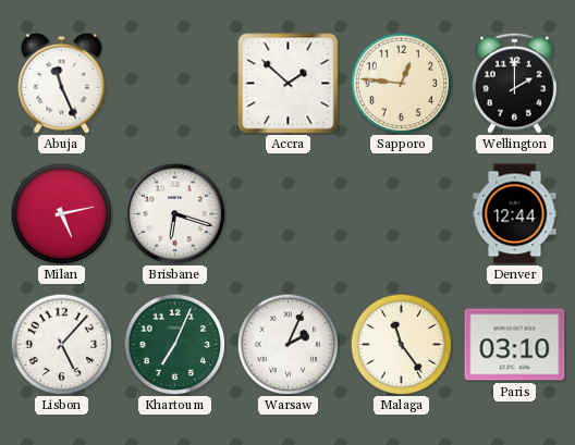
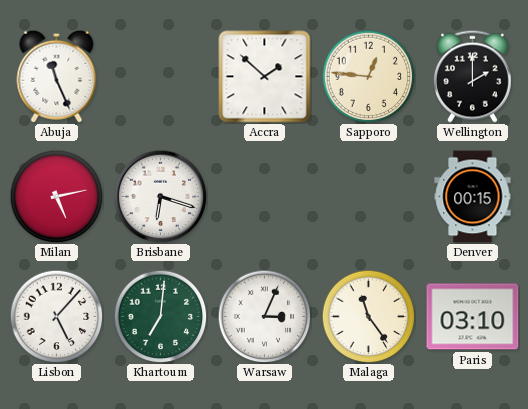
Denver: 12:44 -> 00:15 (473, 197)
Khartoum: 7:04 -> 7:01 (160, 316)
Warsaw: 2:04 -> 3:04 (264, 316)
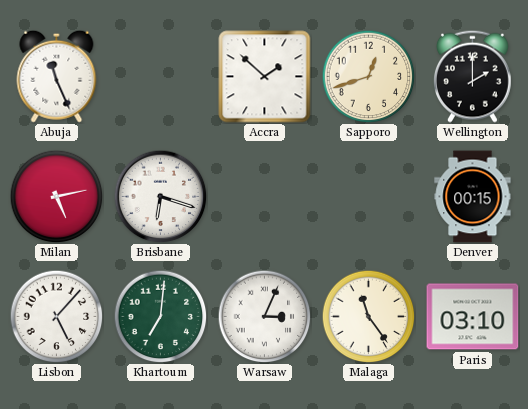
Sapporo: 12:46 -> 12:42 (368, 76)
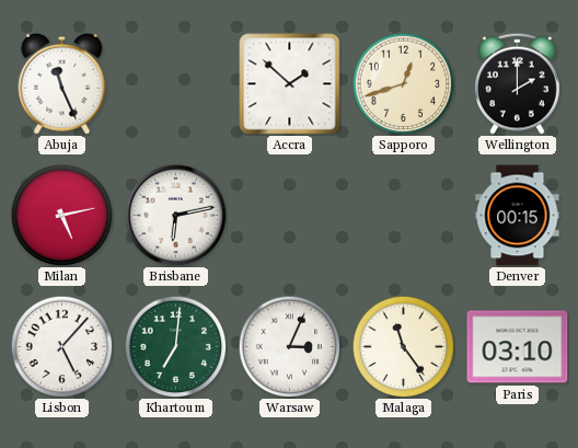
Brisbane: 6:18 -> 6:13 (175, 215)
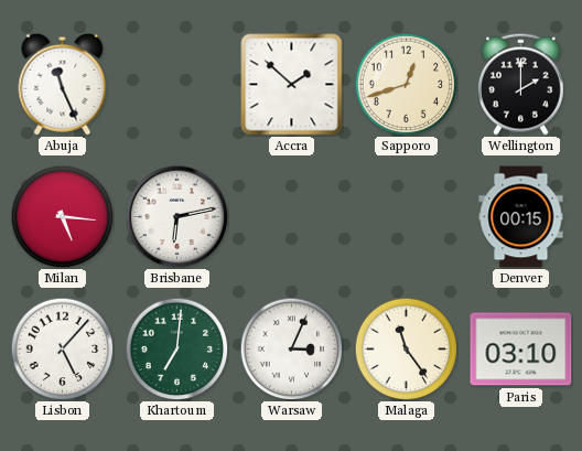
Milan: 5:13 -> 5:16 (62, 216)
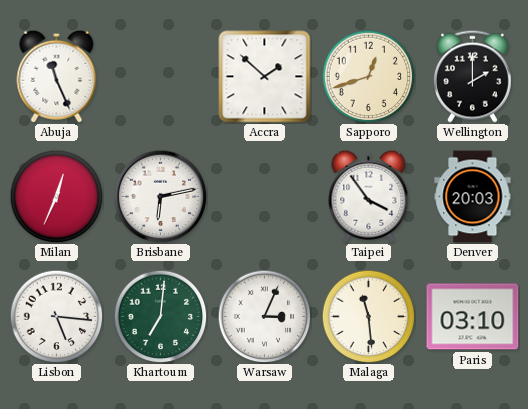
Milan: 5:16 -> 12:34 (56, 196)
Taipei: none -> 3:54 (369, 196)
Denver: 00:15 -> 20:03 (473, 197)
Lisbon: 5:07 -> 5:16 (56, 316)
Malaga: 11:24 -> 11:29 (368, 316)
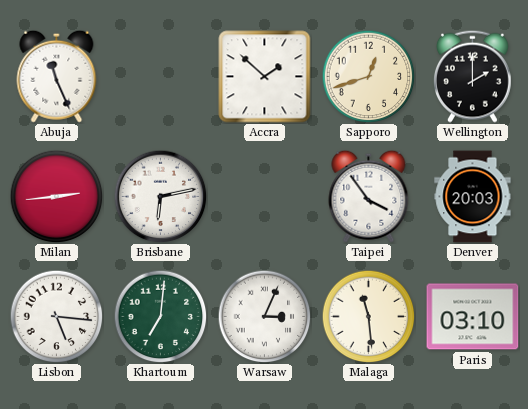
Milan: 12:34 -> 2:44 (56, 196)
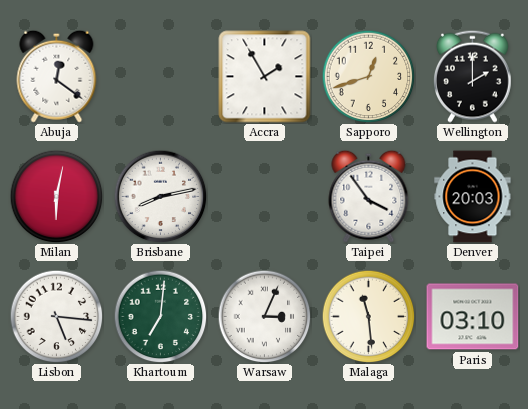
Abuja: 11:26 -> 12:21 (57, 76)
Accra: 1:52 -> 1:55 (265, 77)
Milan: 2:44 -> 6:02 (56, 196)
Brisbane: 6:13 -> 8:13 (160, 196)
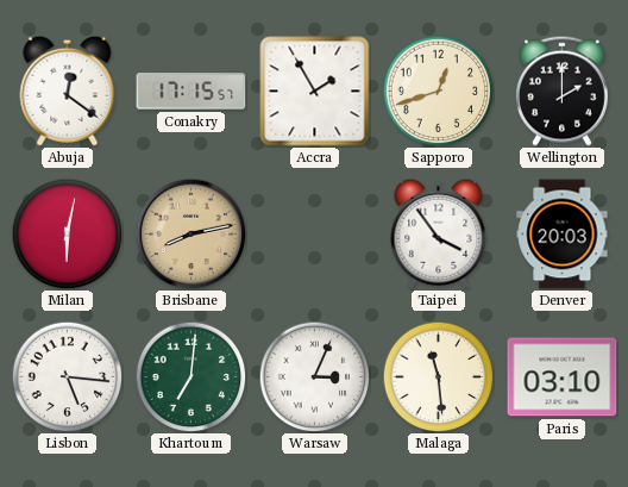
Conakry: none -> 17:15 (191, 92)
Brisbane dial: white -> champagne (190, 233)
